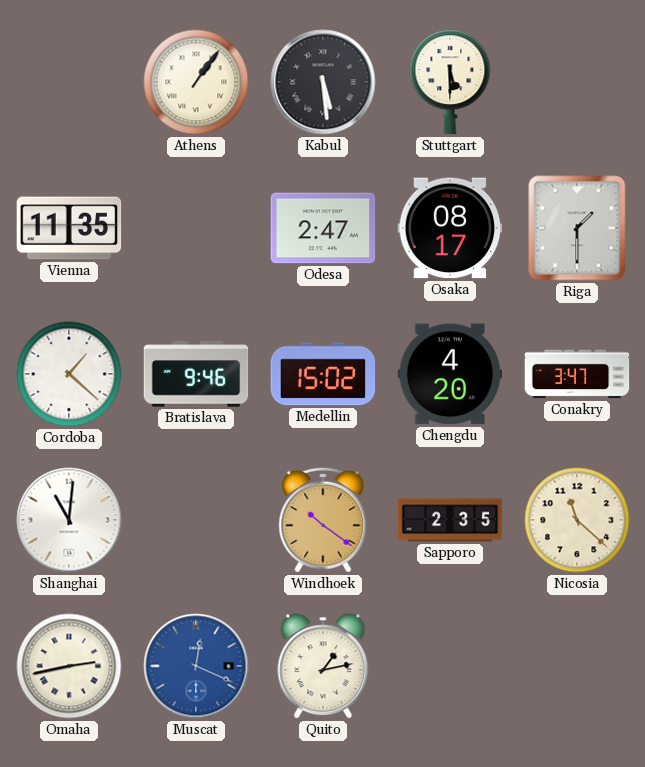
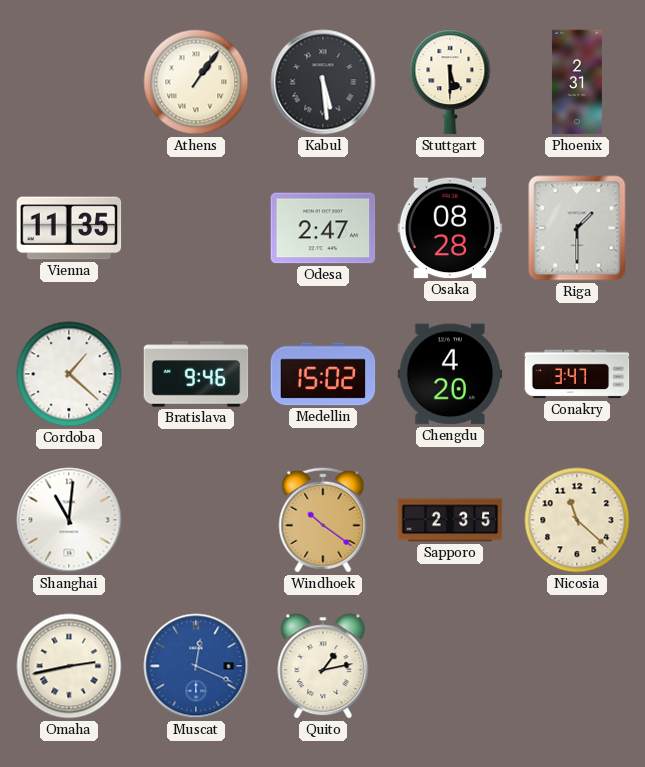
Phoenix: none -> 2:31 (577, 82)
Osaka: 08:17 -> 08:28 (450, 228)
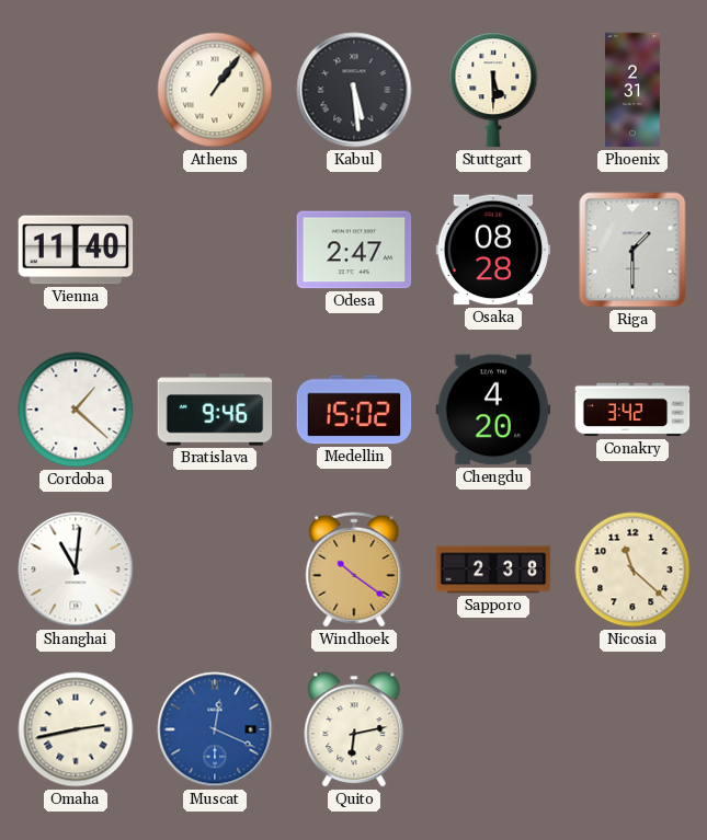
Vienna: 11:35 -> 11:40 (76, 250)
Conakry: 3:47 -> 3:42 (632, 410)
Sapporo: 2:35 -> 2:38 (493, 569)
Quito: 1:13 -> 6:13 (354, 729)
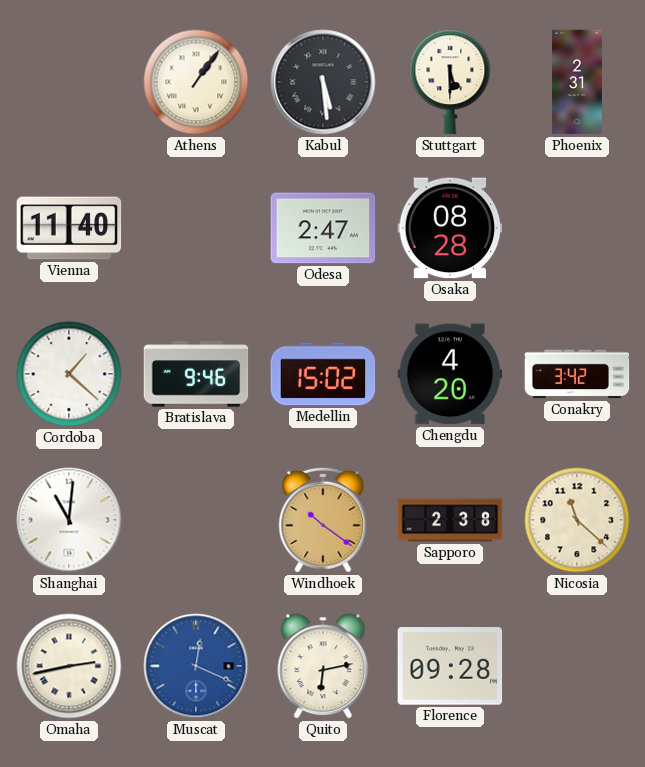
Riga: 1:30 -> none (632, 250)
Florence: none -> 09:28 (450, 666)
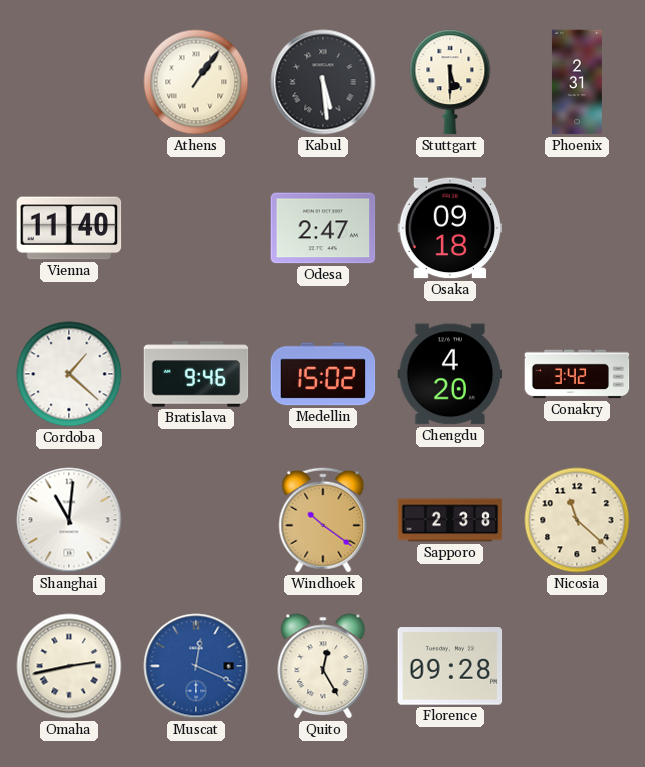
Osaka: 08:28 -> 09:18 (450, 228)
Quito: 6:13 -> 12:25 (323, 666)
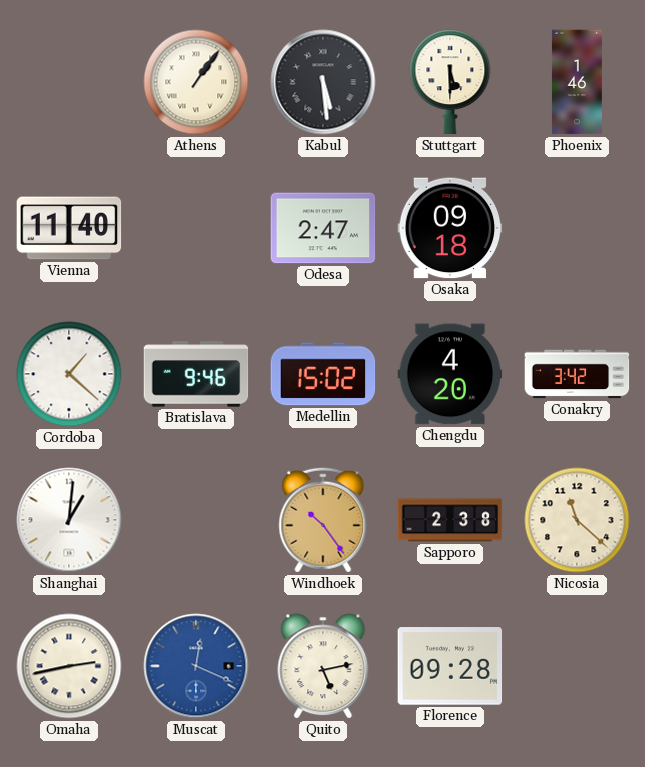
Phoenix: 2:31 -> 1:46 (577, 82)
Shanghai: 11:01 -> 1:01 (69, 520)
Windhoek: 10:21 -> 10:24 (323, 520)
Quito: 12:25 -> 5:13 (323, 666)
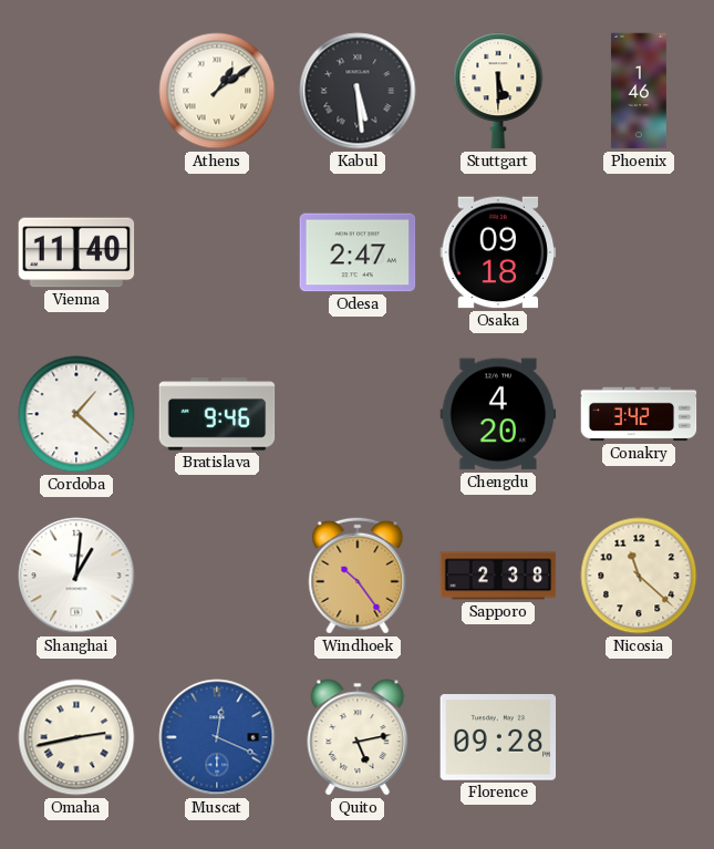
Athens: 1:06 -> 1:09 (217, 91)
Medellin: 15:02 -> none (323, 374)
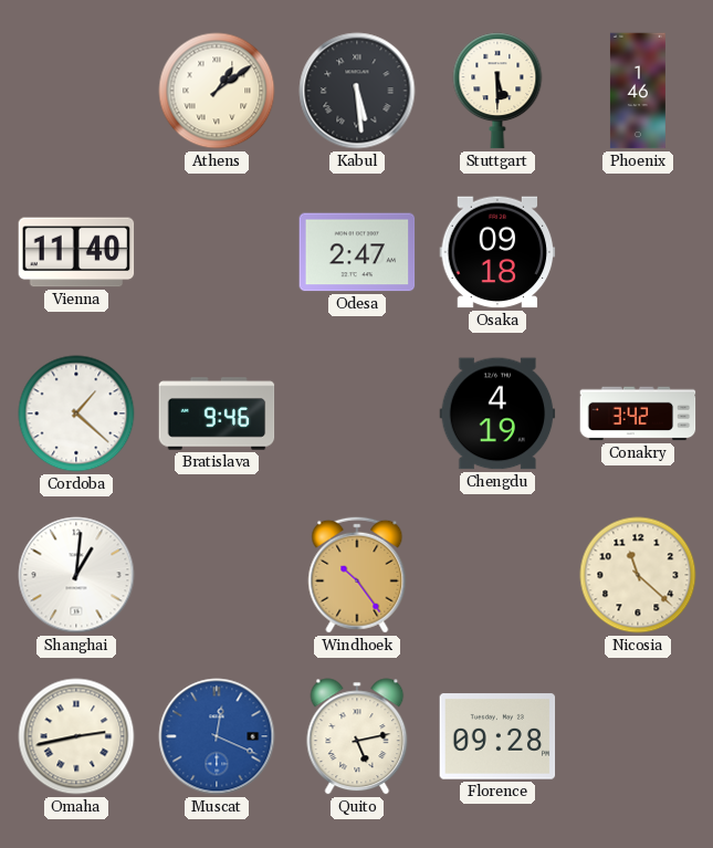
Chengdu: 4:20 -> 4:19 (497, 413)
Sapporo: 2:38 -> none (498, 576)
